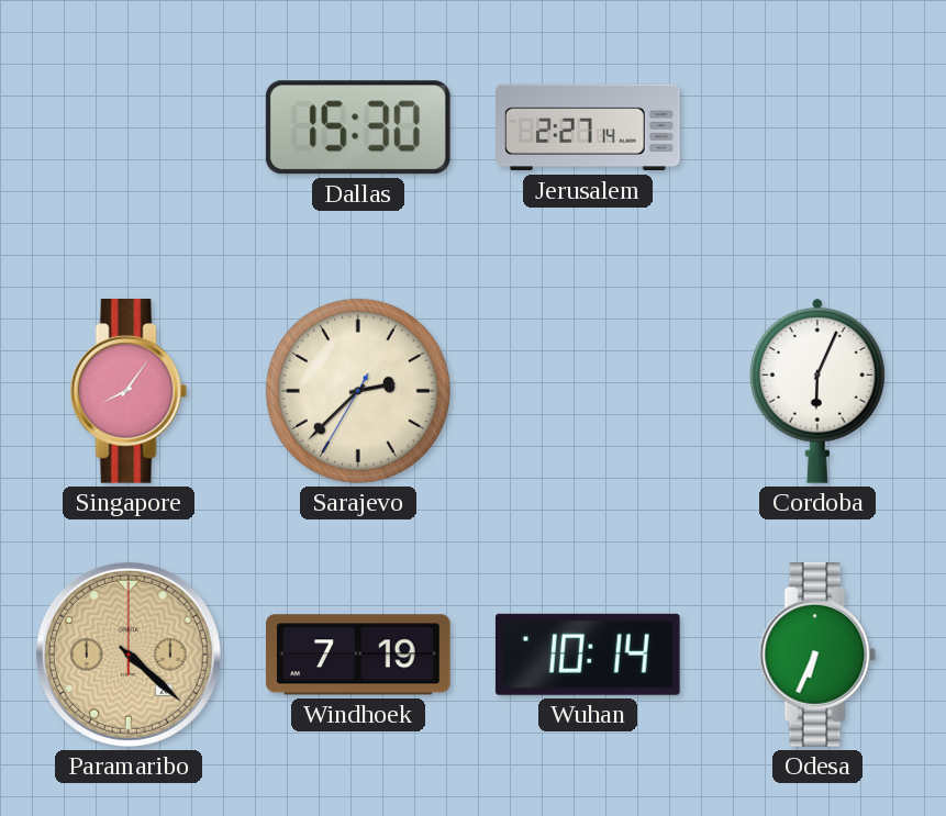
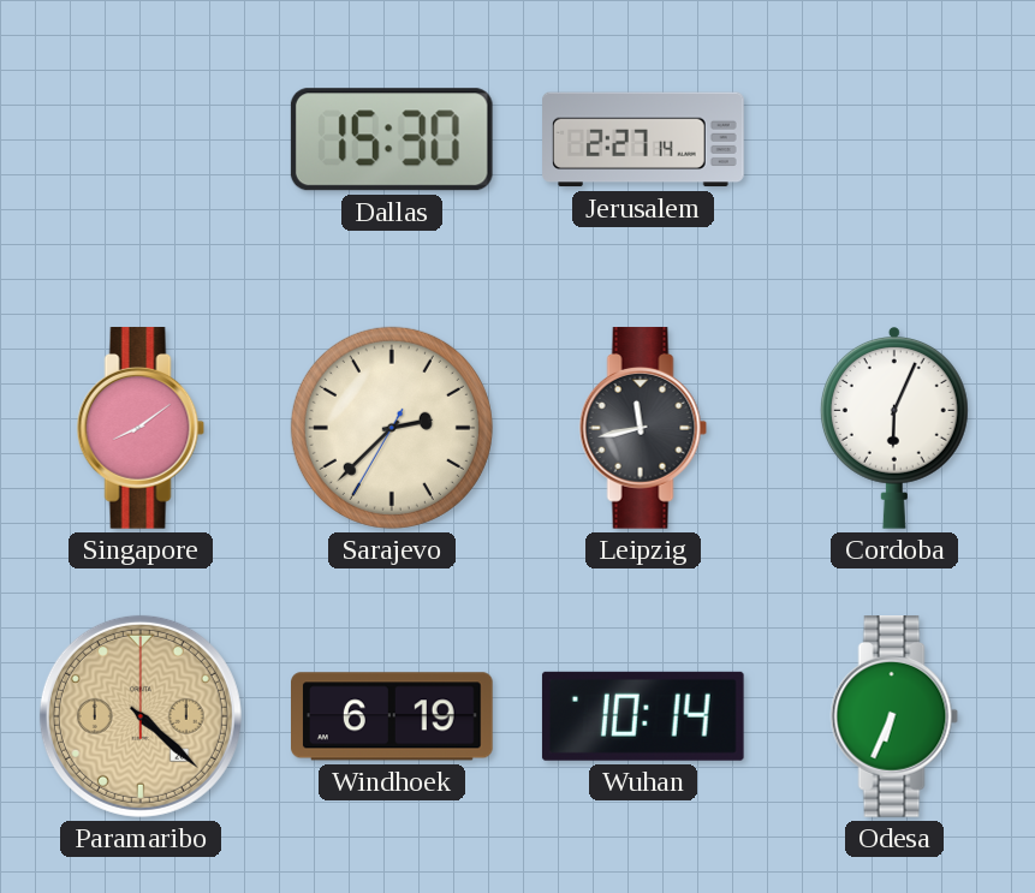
Singapore: 8:06 -> 8:09 (141, 429)
Leipzig: none -> 11:43 (643, 429)
Windhoek: 7:19 -> 6:19 (393, 716)
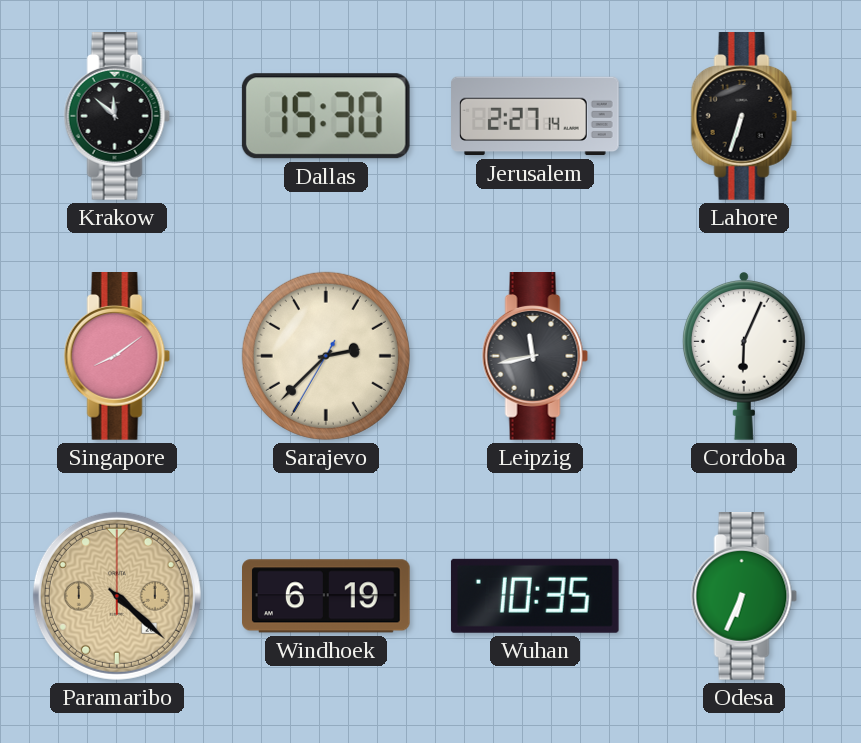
Krakow: none -> 11:52 (117, 117)
Lahore: none -> 6:33 (744, 117)
Wuhan: 10:14 -> 10:35 (535, 596)
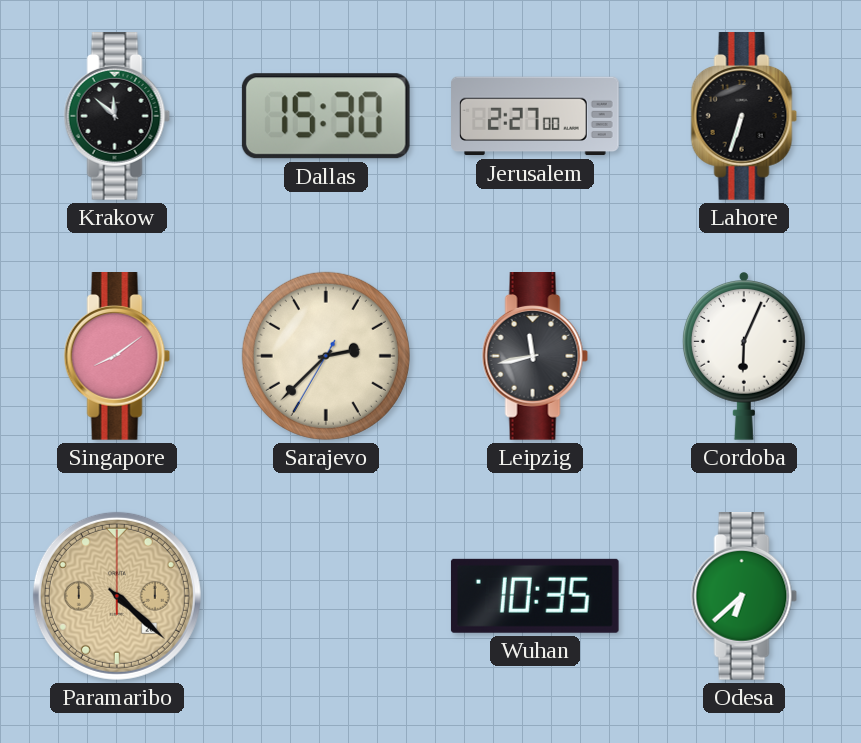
Jerusalem: 2:27:14 -> 2:27:00 (535, 116)
Windhoek: 6:19 -> none (327, 596)
Odesa: 6:34 -> 6:38 (744, 597)
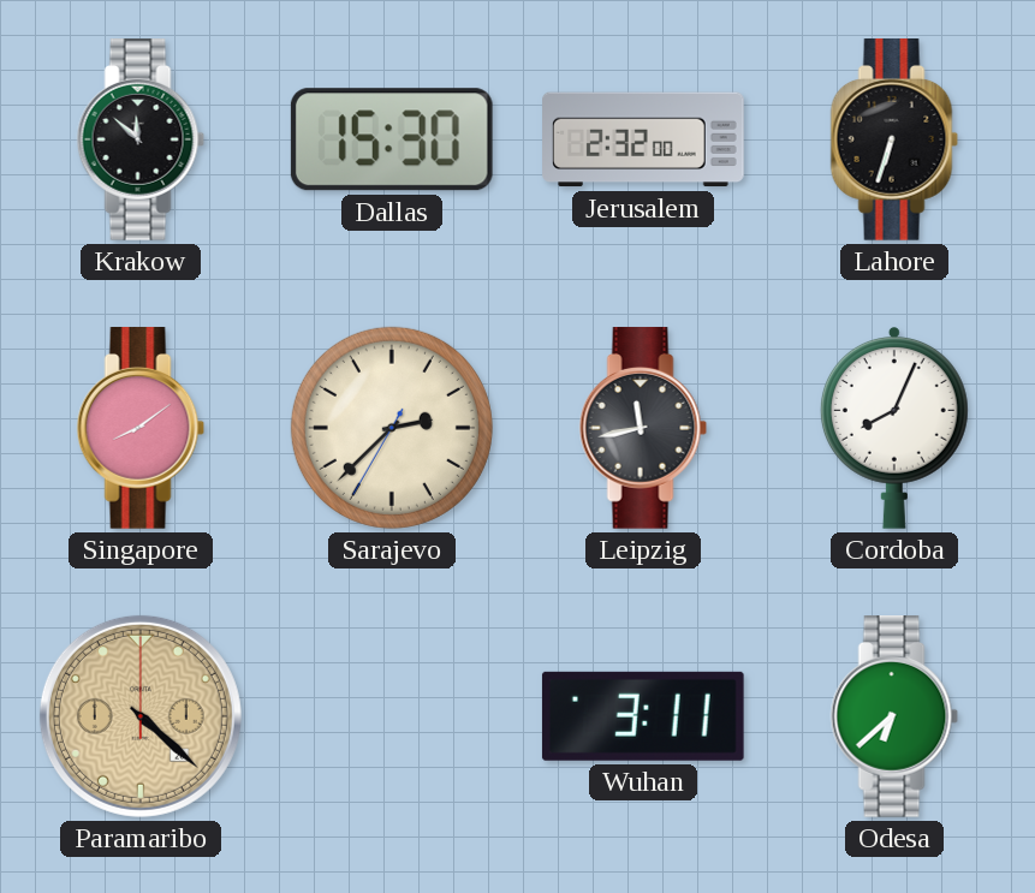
Jerusalem: 2:27 -> 2:32 (643, 139)
Cordoba: 6:04 -> 8:04 (894, 428)
Wuhan: 10:35 -> 3:11 (643, 716)
